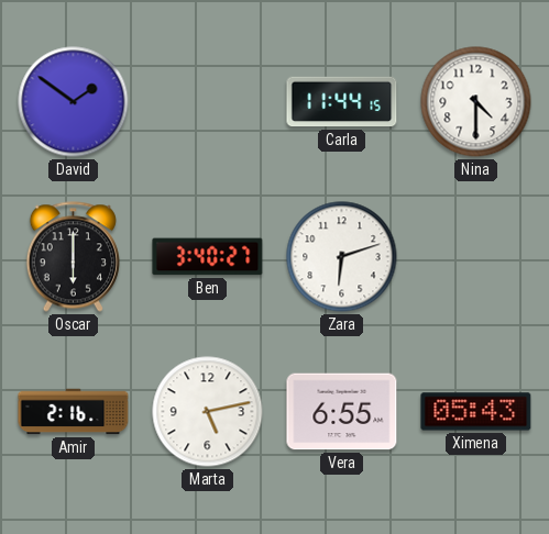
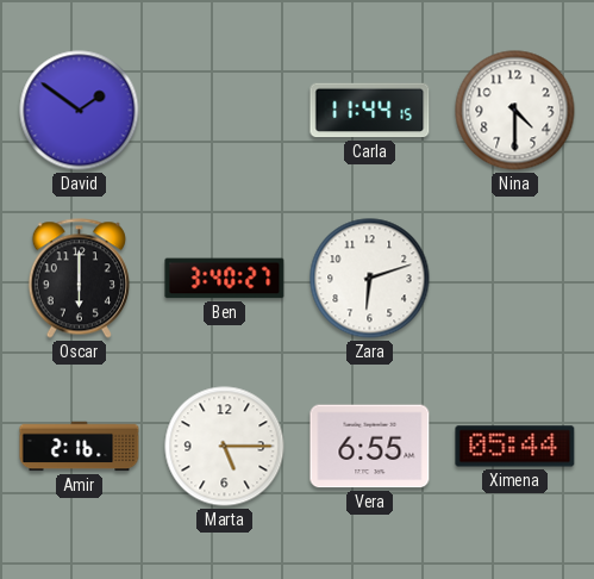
Marta: 5:13 -> 5:15 (225, 447)
Ximena: 05:43 -> 05:44 (515, 447)
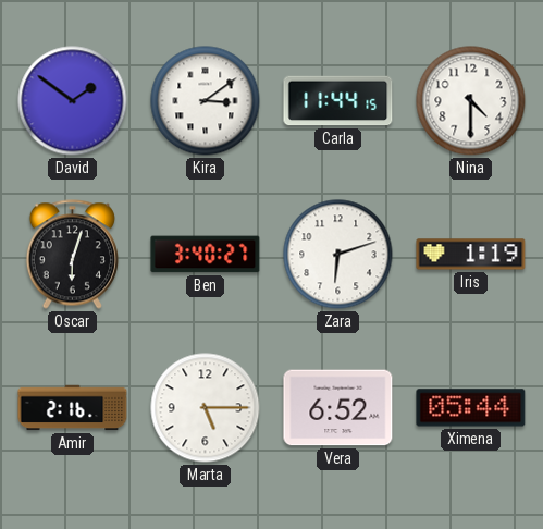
Kira: none -> 3:09 (206, 101)
Oscar: 6:00 -> 6:03 (72, 255)
Iris: none -> 1:19 (471, 255)
Vera: 6:55 -> 6:52 (338, 408)
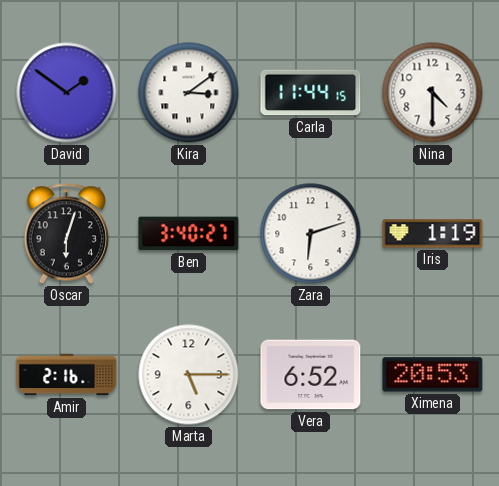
Ximena: 05:44 -> 20:53 (433, 375)
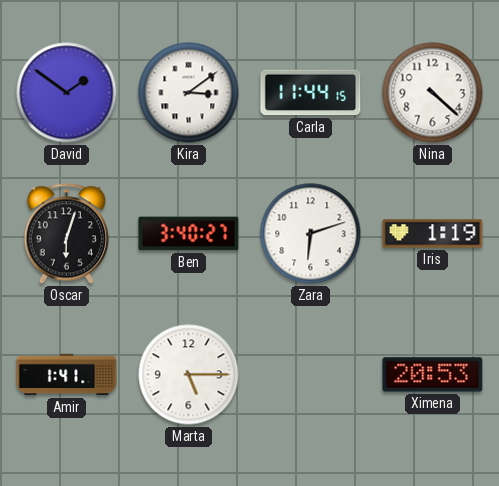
Nina: 4:30 -> 4:22 (433, 93)
Amir: 2:16 -> 1:41 (67, 375)
Vera: 6:52 -> none (311, 375)
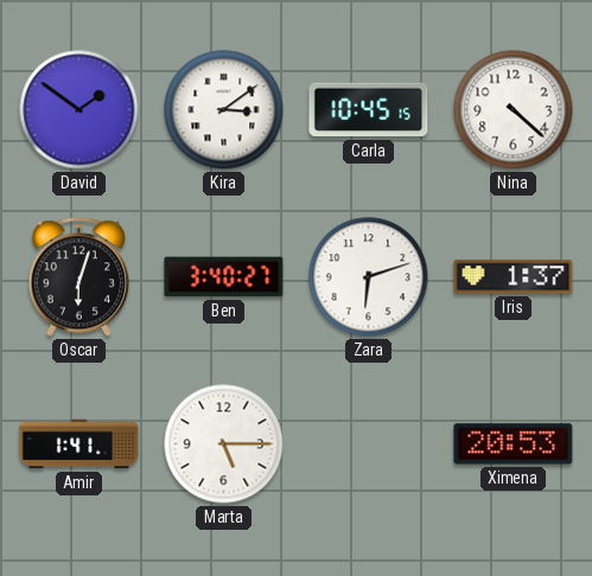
Carla: 11:44 -> 10:45 (369, 110)
Iris: 1:19 -> 1:37 (514, 277)
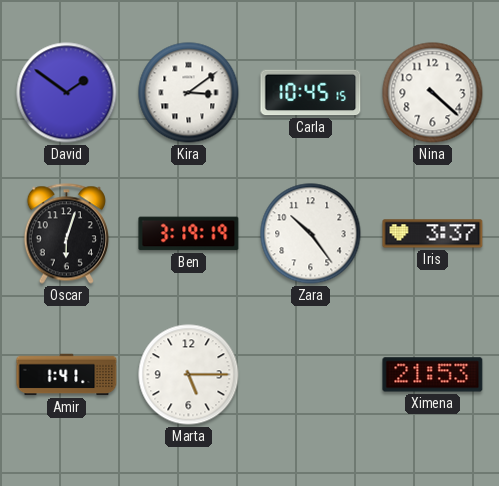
Ben: 3:40 -> 3:19 (189, 234)
Zara: 6:12 -> 10:24 (311, 234)
Iris: 1:37 -> 3:37 (433, 234)
Ximena: 20:53 -> 21:53 (433, 375)
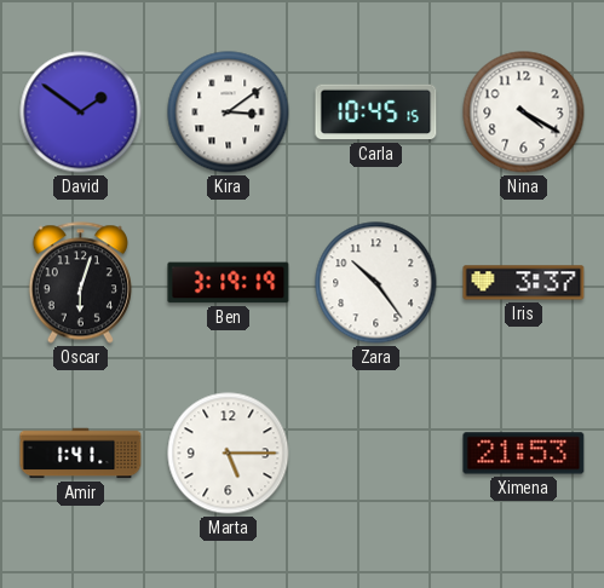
Nina: 4:22 -> 4:20 (524, 113)
